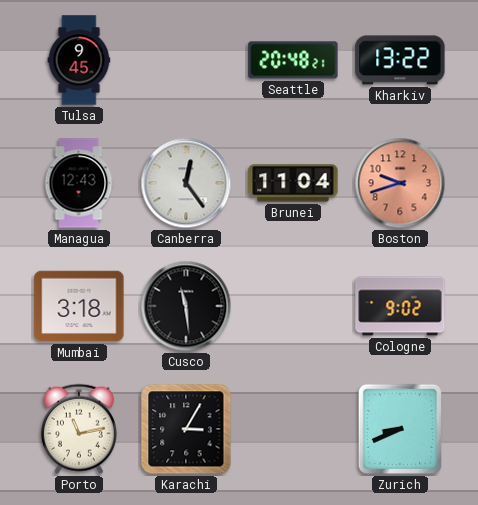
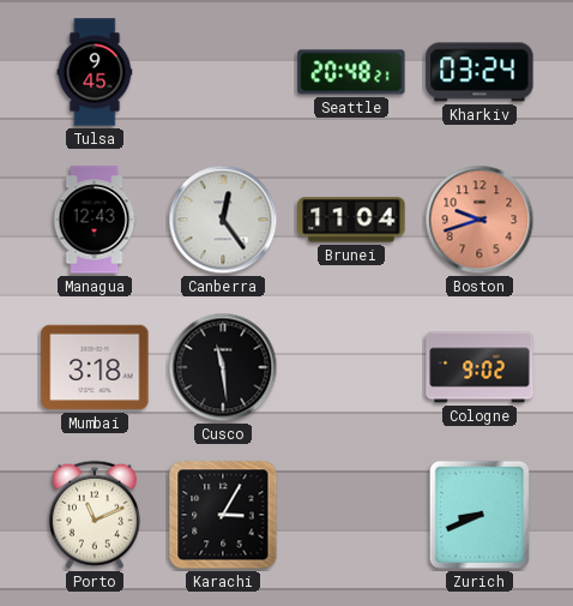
Kharkiv: 13:22 -> 03:24 (479, 72)
Porto: 11:13 -> 11:11 (95, 515)
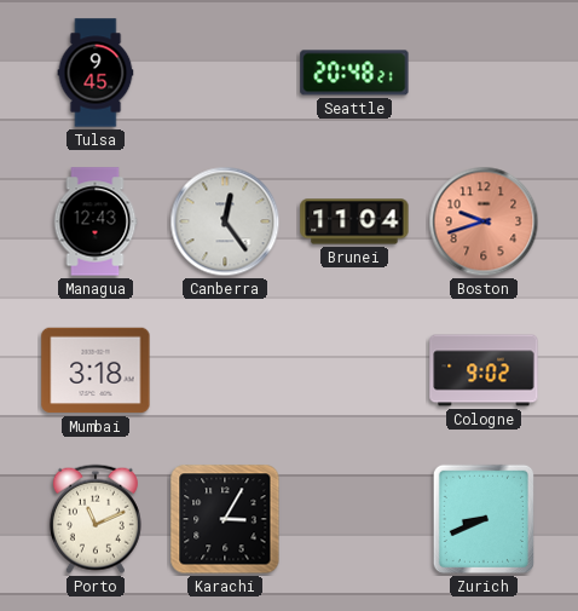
Kharkiv: 03:24 -> none (479, 72)
Cusco: 11:29 -> none (223, 367)
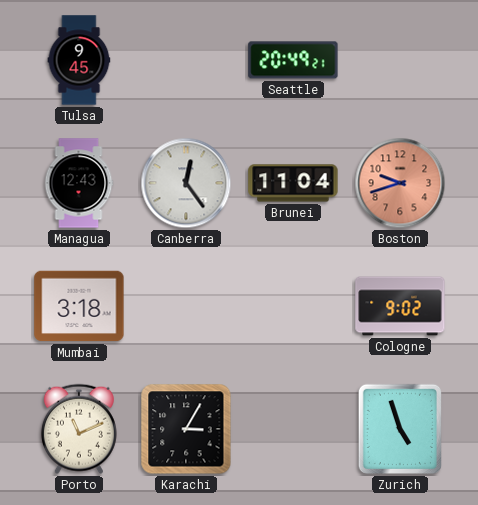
Seattle: 20:48 -> 20:49 (293, 60)
Zurich: 8:41 -> 4:57 (400, 429)
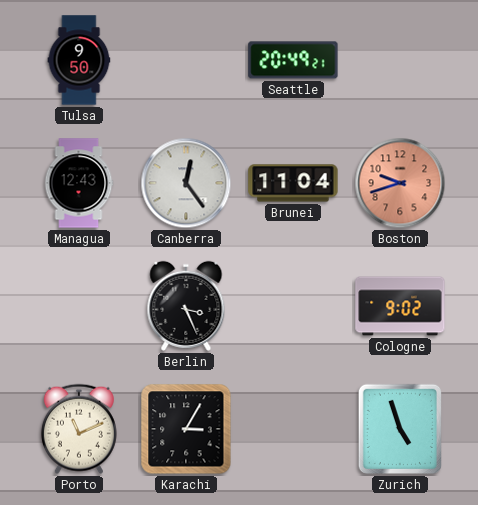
Tulsa: 9:45 -> 9:50 (79, 60)
Mumbai: 3:18 -> none (79, 306)
Berlin: none -> 3:26 (186, 306)
